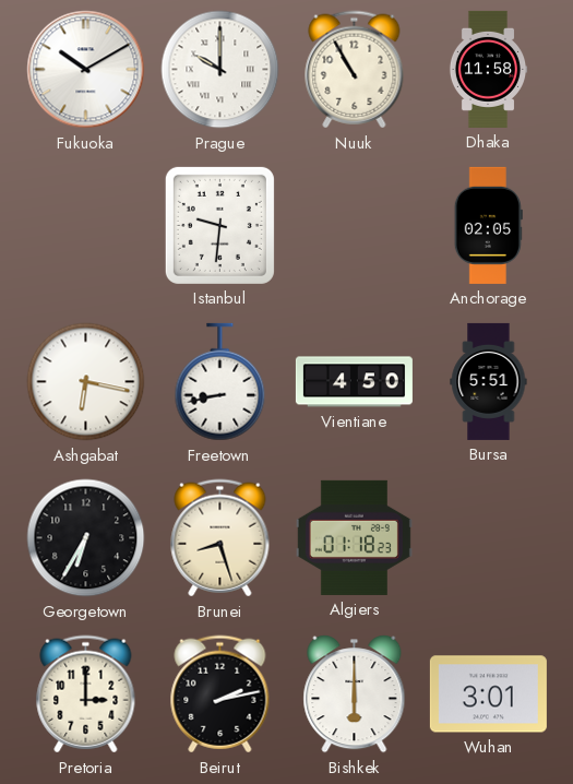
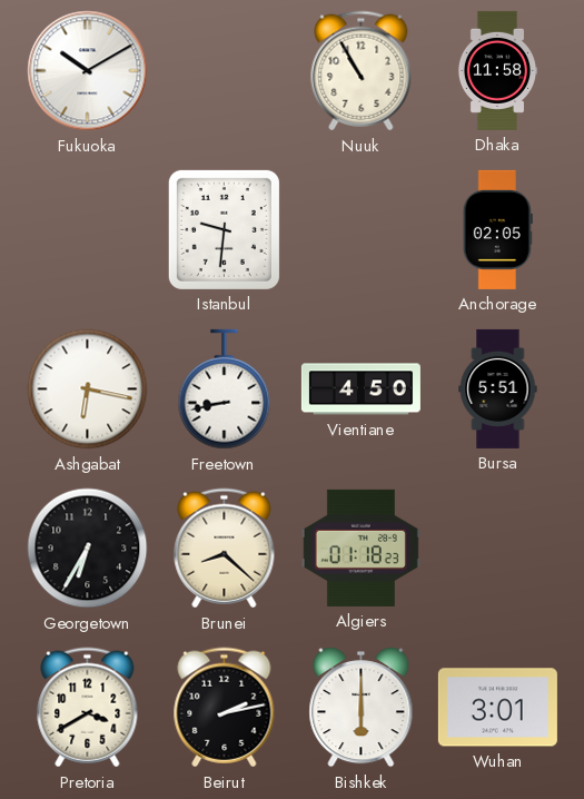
Prague: 10:00 -> none (220, 70)
Brunei: 8:27 -> 8:22 (225, 549)
Pretoria: 3:00 -> 3:40 (88, 708)
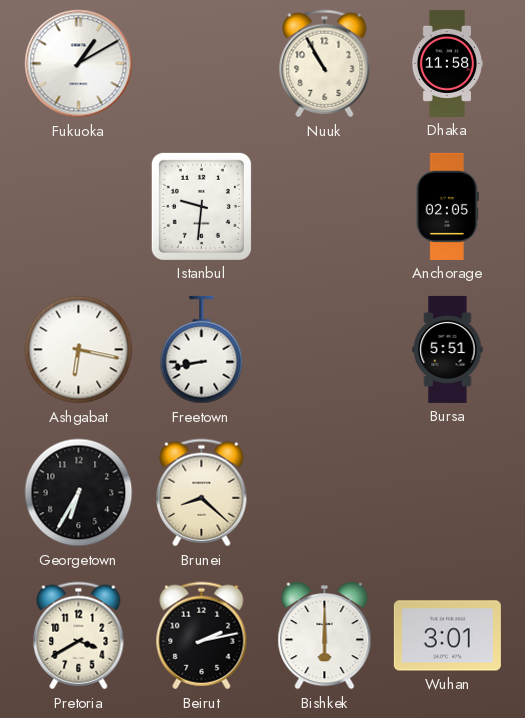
Fukuoka: 10:10 -> 1:10 (79, 64)
Vientiane: 4:50 -> none (360, 389)
Algiers: 01:18 -> none (360, 548)
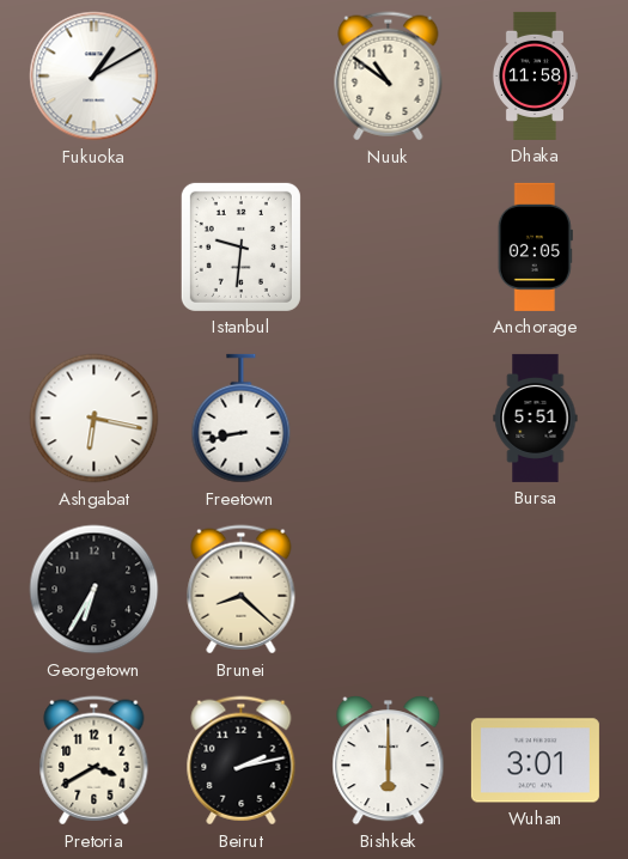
Nuuk: 10:55 -> 10:51 (389, 77)
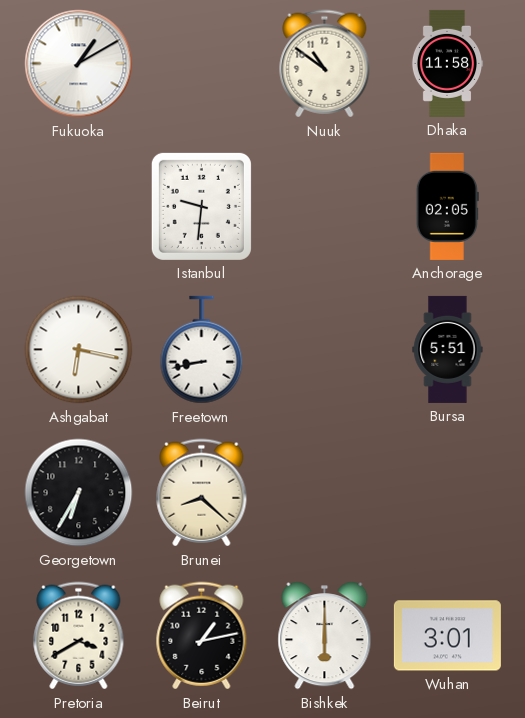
Beirut: 2:13 -> 1:13 (202, 636)
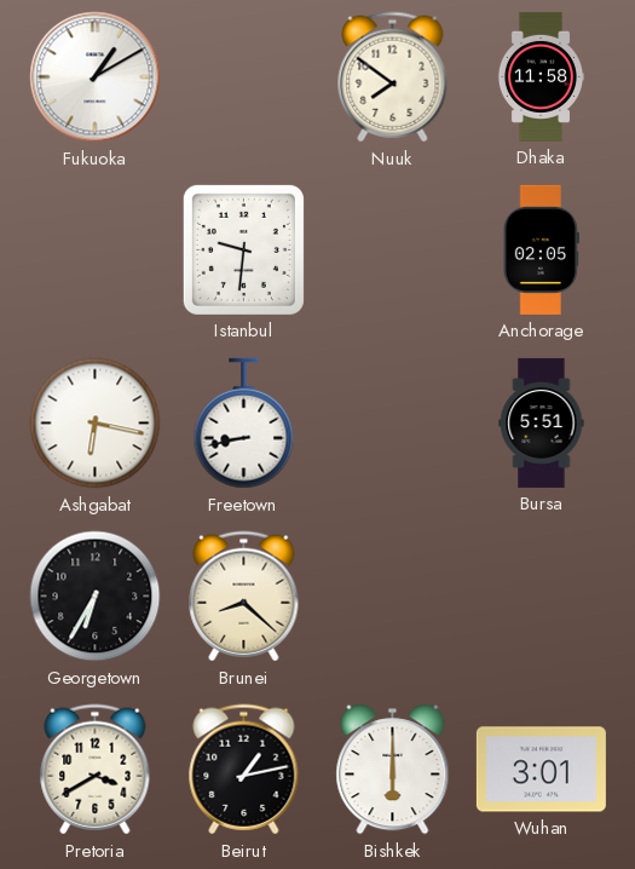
Nuuk: 10:51 -> 7:51 (393, 77)
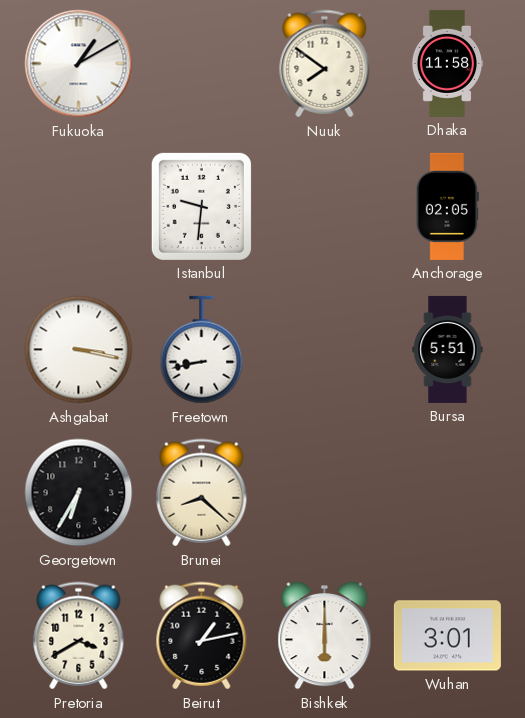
Ashgabat: 6:17 -> 3:17 (79, 350)
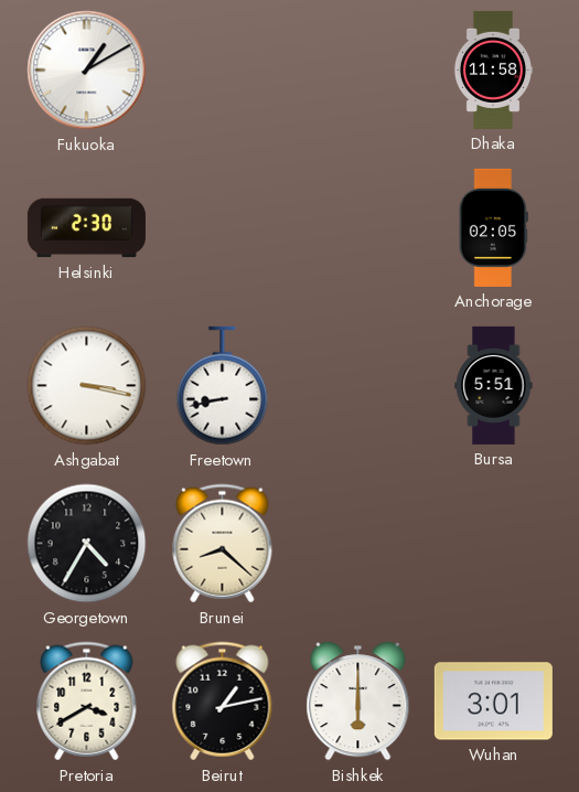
Nuuk: 7:51 -> none (325, 64)
Helsinki: none -> 2:30 (86, 228)
Istanbul: 9:31 -> none (201, 206)
Georgetown: 6:35 -> 4:35 (87, 544)
